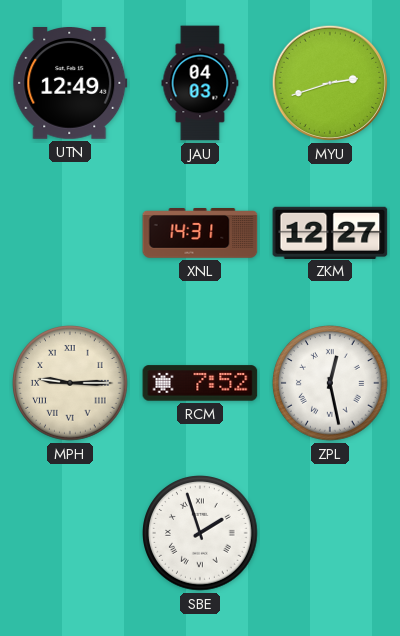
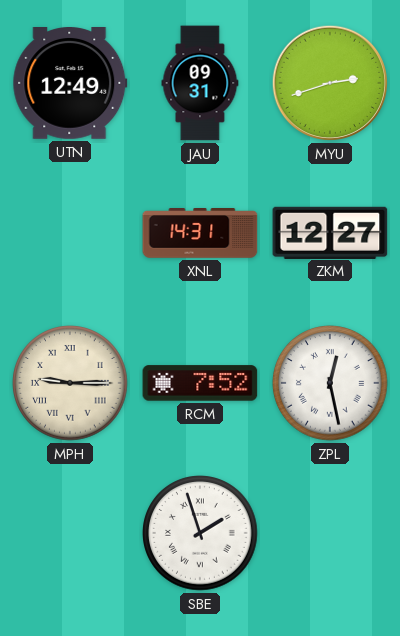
JAU: 04:03 -> 09:31 (200, 83)
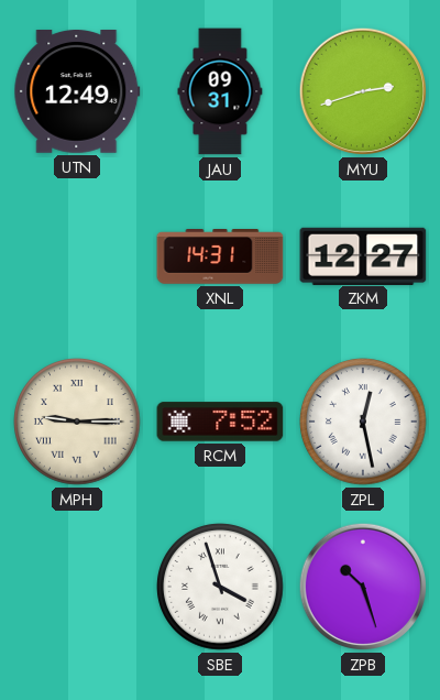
SBE: 1:57 -> 3:57 (220, 587)
ZPB: none -> 10:27 (363, 587)
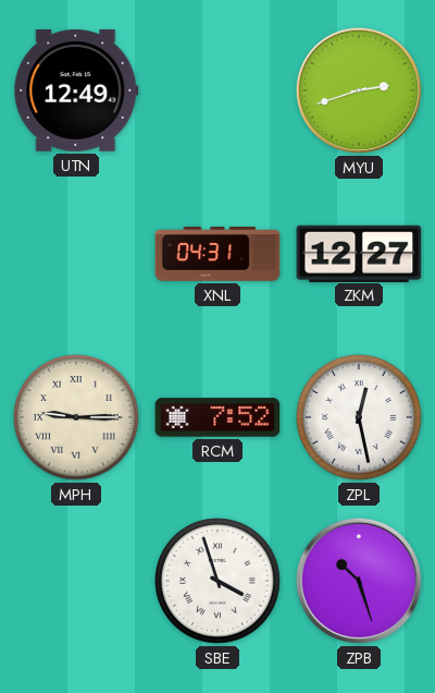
JAU: 09:31 -> none (220, 91)
XNL: 14:31 -> 04:31 (217, 255)
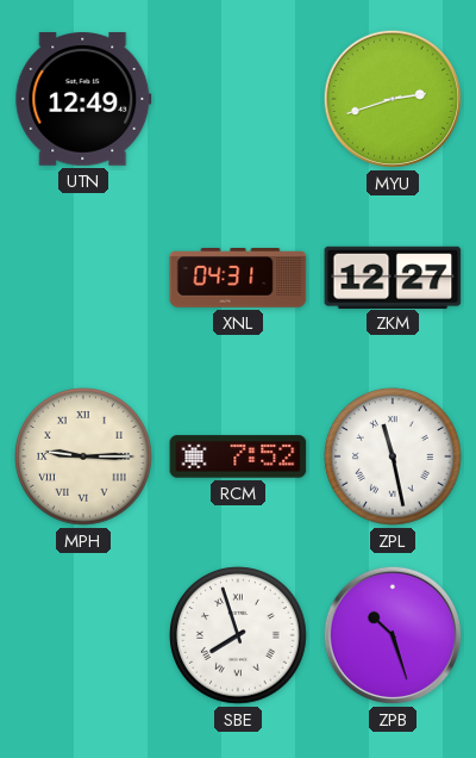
ZPL: 12:28 -> 11:28 (393, 456)
SBE: 3:57 -> 7:57 (238, 635)
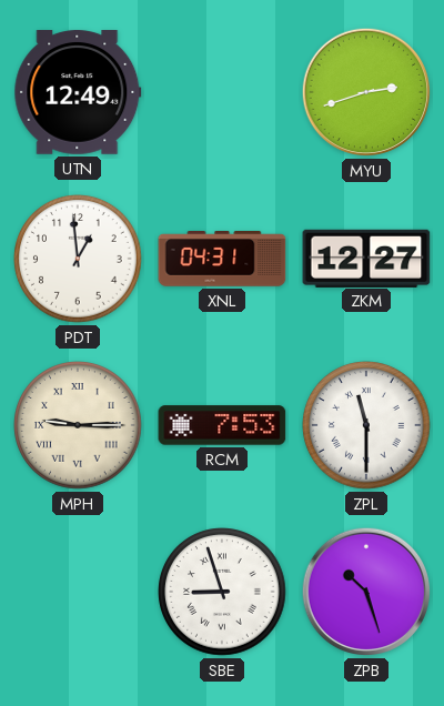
PDT: none -> 12:59 (78, 259)
RCM: 7:52 -> 7:53 (222, 425)
ZPL: 11:28 -> 11:30 (366, 425)
SBE: 7:57 -> 8:57 (222, 592)
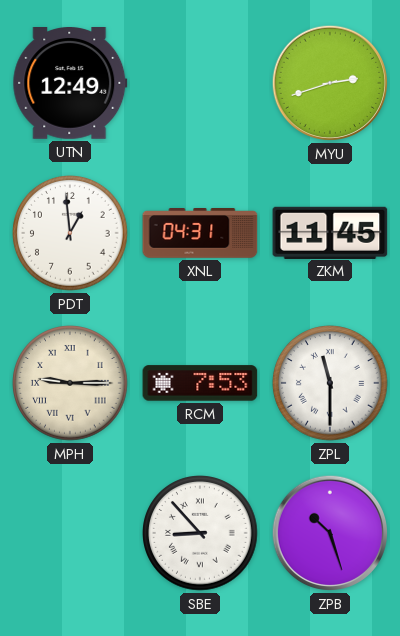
ZKM: 12:27 -> 11:45 (330, 232)
SBE: 8:57 -> 8:53 (200, 533)
